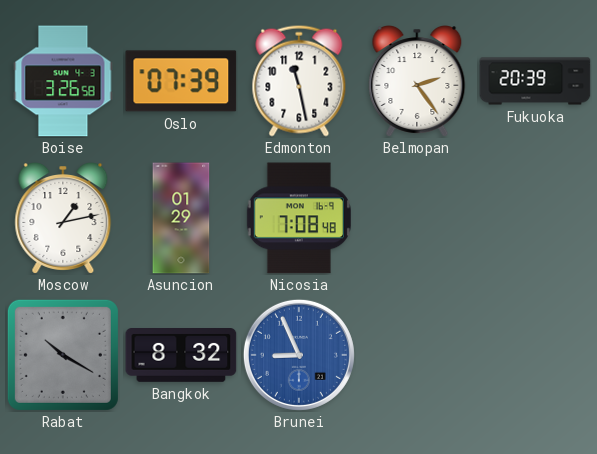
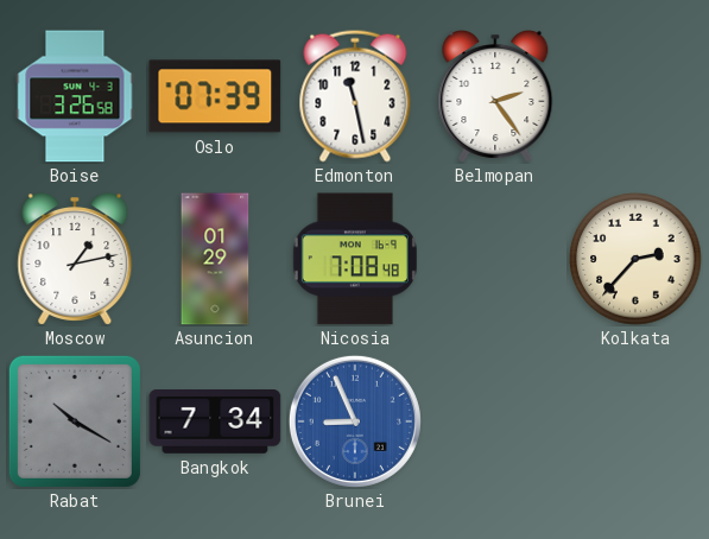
Fukuoka: 20:39 -> none (535, 81)
Kolkata: none -> 2:37 (635, 259)
Bangkok: 8:32 -> 7:34 (215, 423)
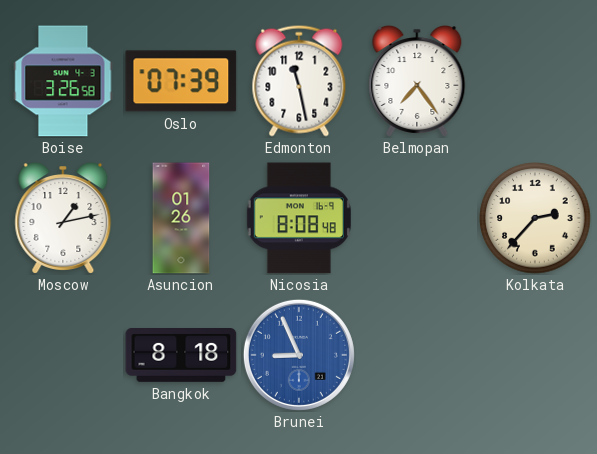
Belmopan: 2:24 -> 7:24 (417, 82)
Asuncion: 01:29 -> 01:26 (181, 218)
Nicosia: 7:08 -> 8:08 (299, 218)
Rabat: 10:20 -> none (75, 421)
Bangkok: 7:34 -> 8:18 (181, 356)
